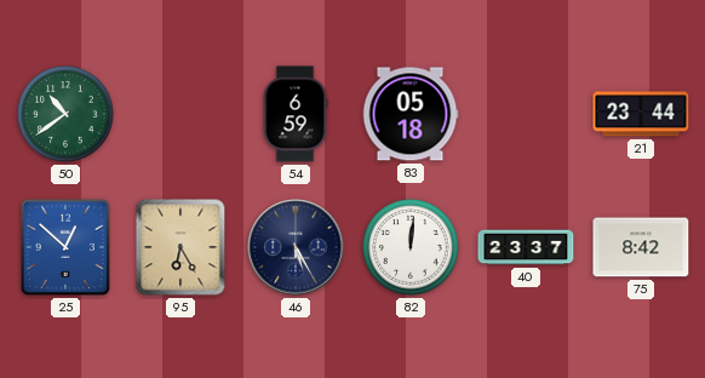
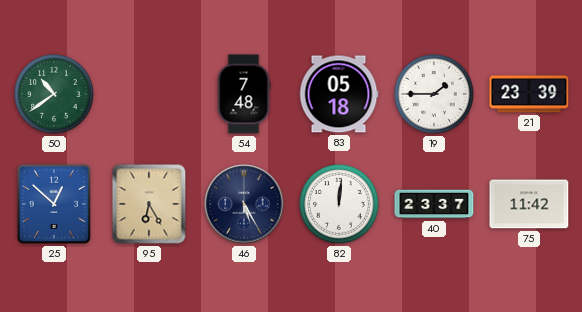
54: 6:59 -> 7:48 (244, 94)
19: none -> 1:45 (434, 94)
21: 23:44 -> 23:39 (529, 94)
75: 8:42 -> 11:42 (529, 204)
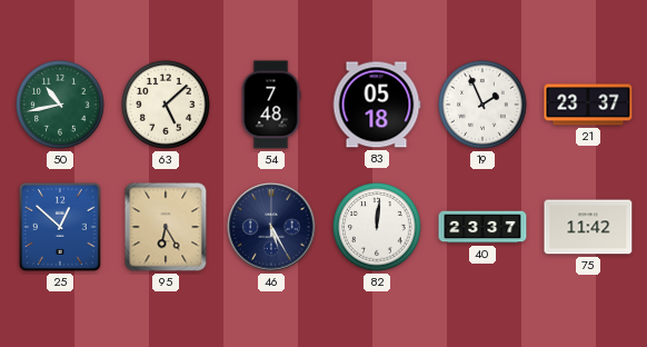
50: 10:39 -> 10:43 (60, 105)
63: none -> 5:08 (166, 105)
19: 1:45 -> 1:56 (482, 105)
21: 23:39 -> 23:37 (588, 105)
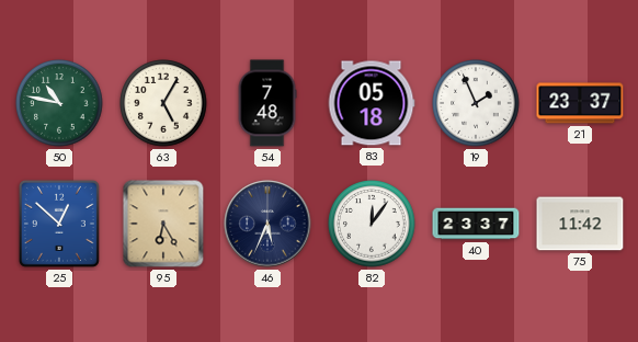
50: 10:43 -> 10:47 (59, 103)
63: 5:08 -> 5:05 (163, 103)
46: 5:25 -> 5:34 (267, 224)
82: 12:01 -> 12:06 (372, 224)
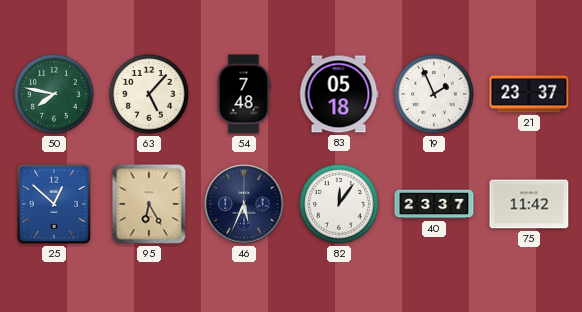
50: 10:47 -> 7:47 (54, 94)
63: 5:05 -> 5:07 (149, 94)
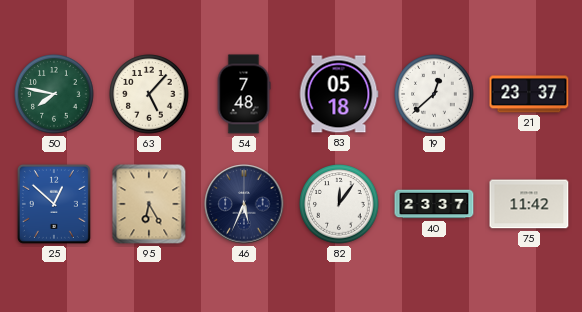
19: 1:56 -> 12:38 (434, 94)
